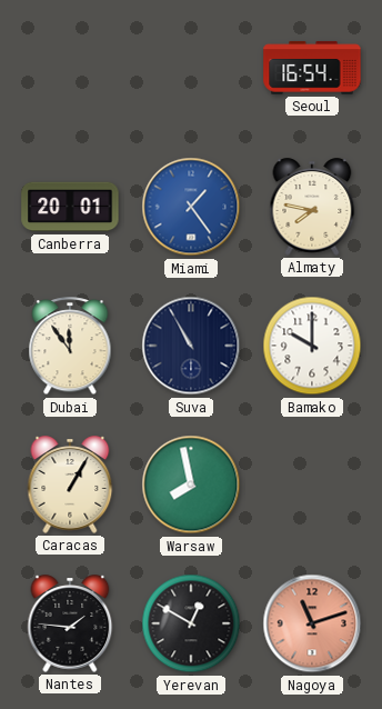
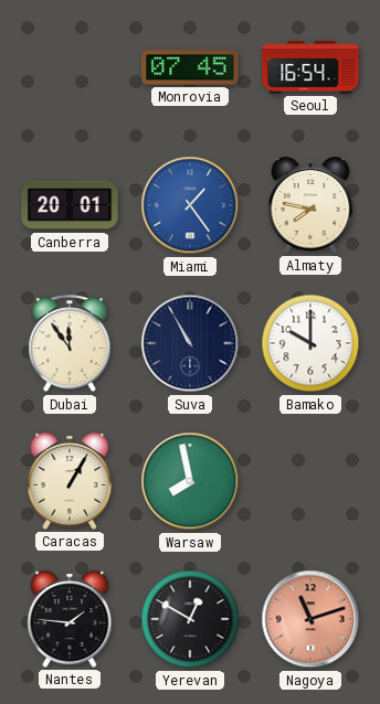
Monrovia: none -> 07:45 (190, 67)
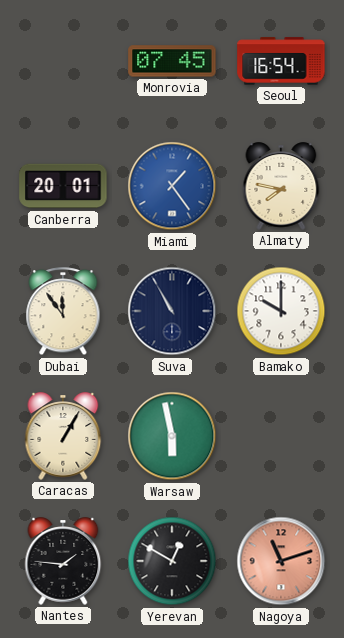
Warsaw: 7:58 -> 5:58 (172, 436)
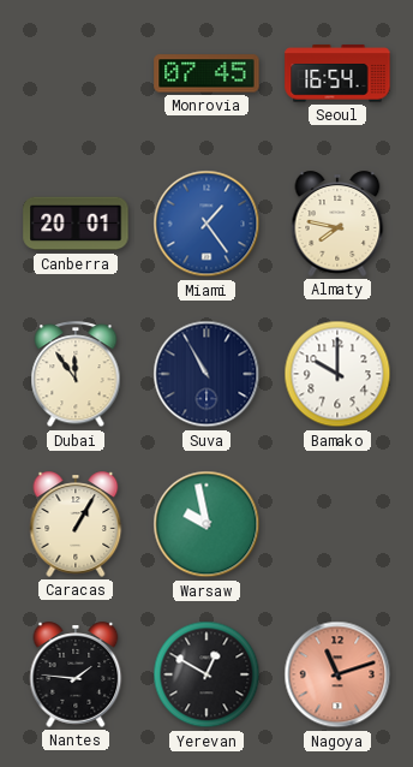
Warsaw: 5:58 -> 9:58 (206, 524)
